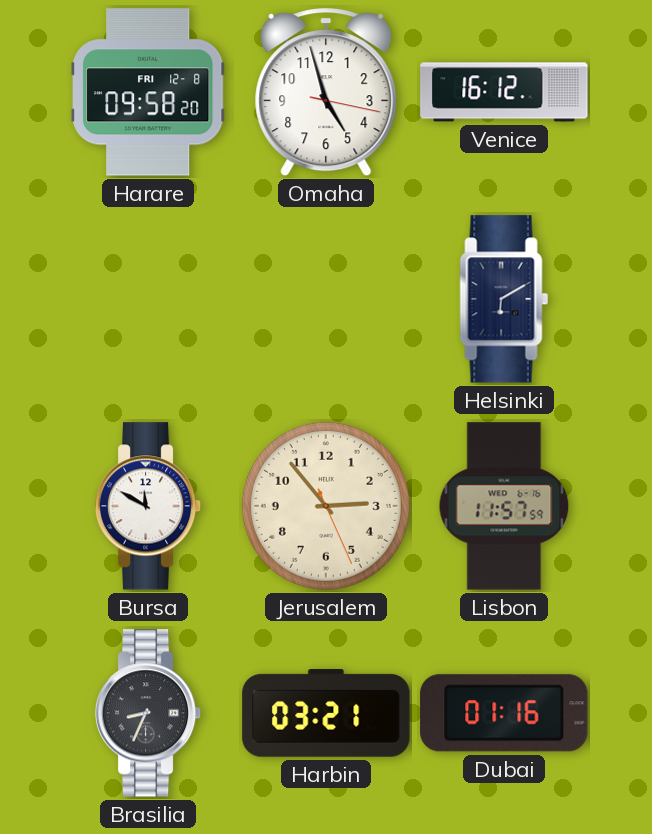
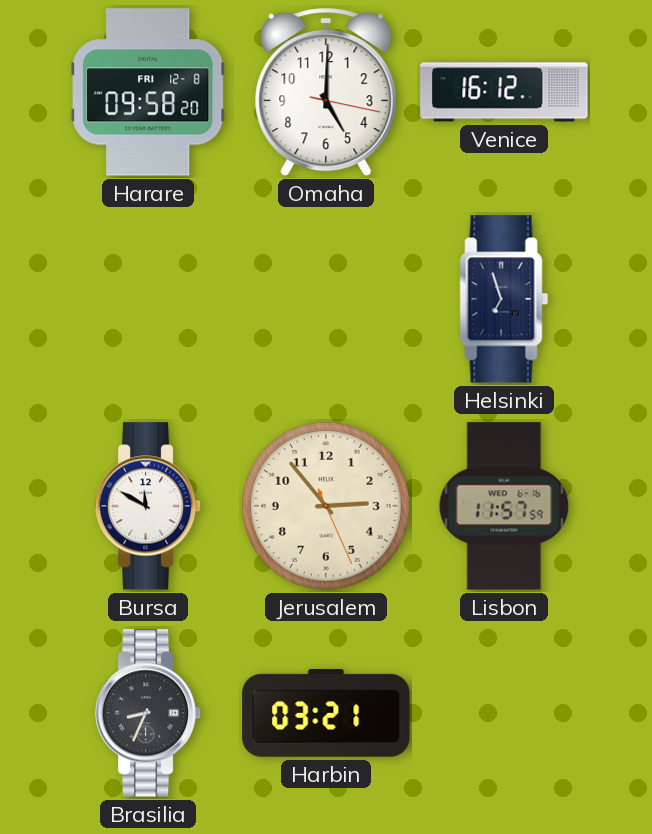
Omaha: 4:57 -> 5:00 (326, 93)
Helsinki: 6:10 -> 6:57 (504, 299)
Dubai: 01:16 -> none (504, 713)
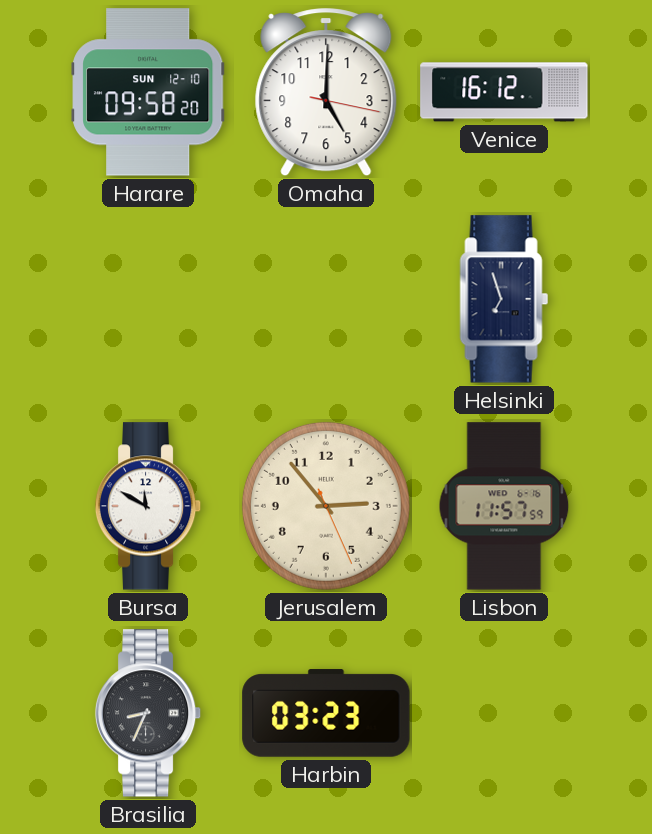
Harare date: FRI 12-8 -> SUN 12-10 (148, 92)
Harbin: 03:21 -> 03:23 (326, 713)
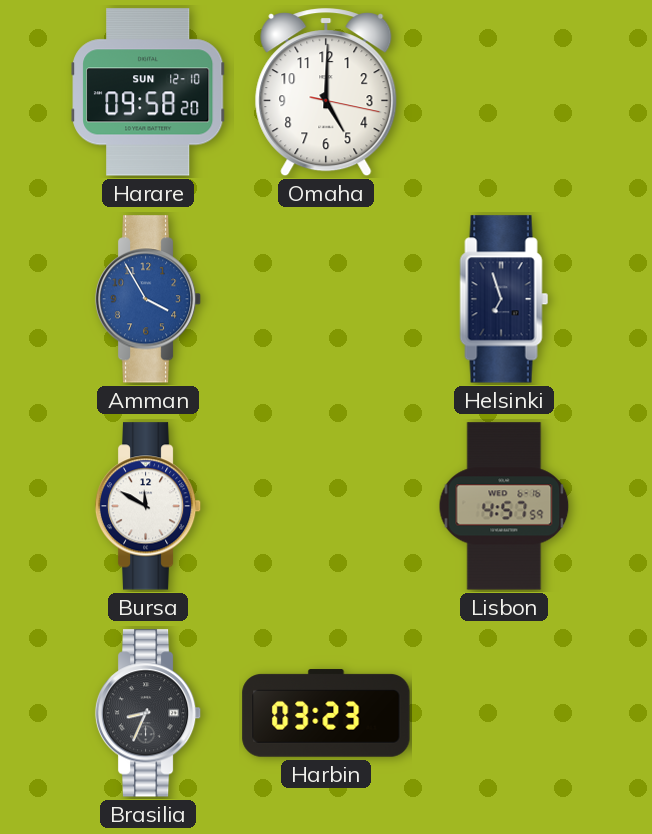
Venice: 16:12 -> none (504, 92)
Amman: none -> 3:55 (148, 299)
Jerusalem: 2:53 -> none (326, 506)
Lisbon: 11:57 -> 4:57 (504, 506)
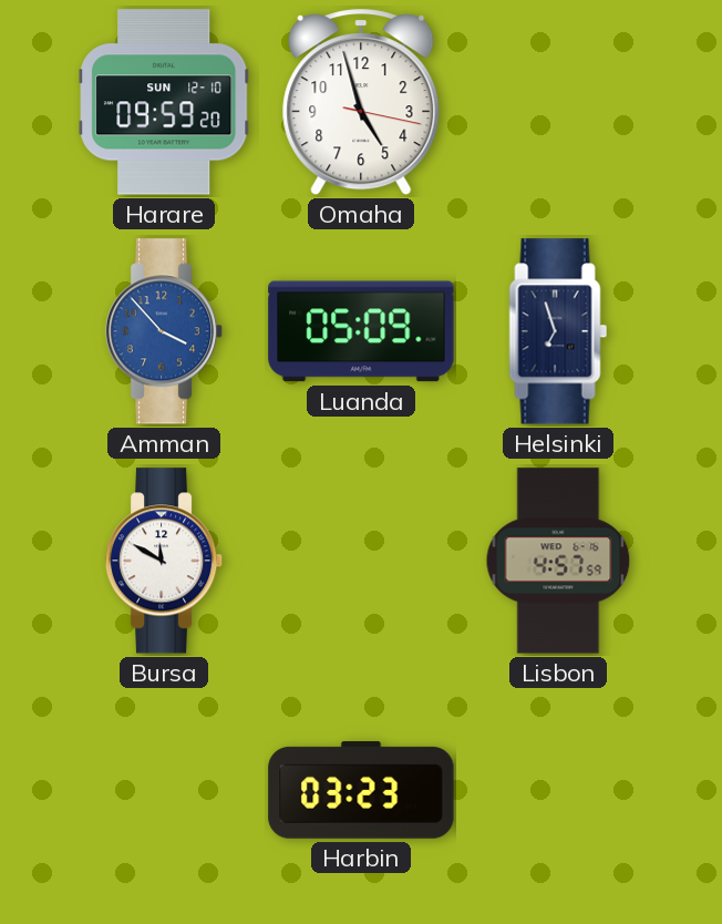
Harare: 09:58 -> 09:59 (164, 102)
Omaha: 5:00 -> 4:57 (361, 103)
Amman: 3:55 -> 3:53 (164, 331)
Luanda: none -> 05:09 (361, 331)
Brasilia: 8:34 -> none (148, 713)
